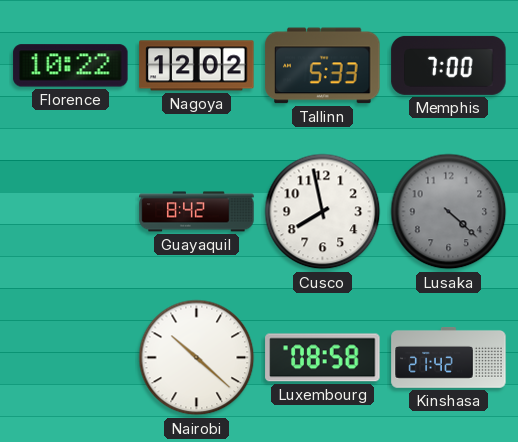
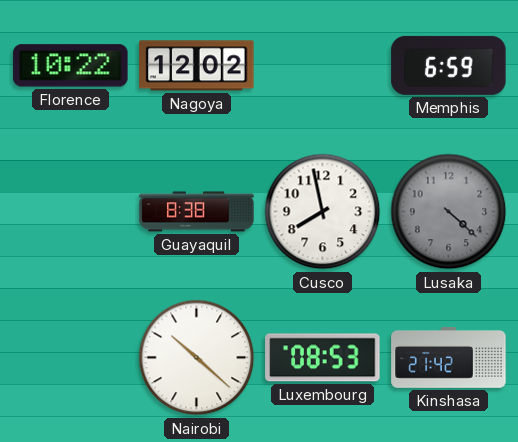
Tallinn: 5:33 -> none (323, 66)
Memphis: 7:00 -> 6:59 (449, 65)
Guayaquil: 8:42 -> 8:38 (197, 212)
Luxembourg: 08:58 -> 08:53 (323, 358)
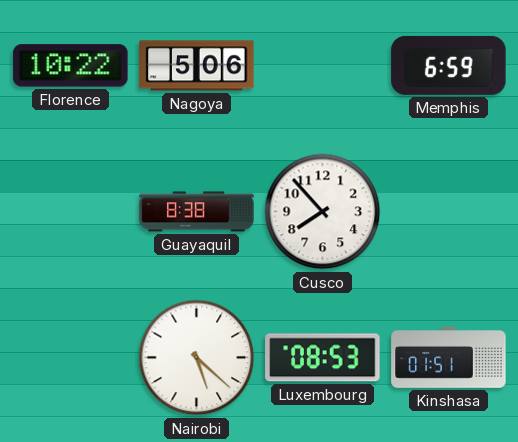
Nagoya: 12:02 -> 5:06 (197, 66)
Cusco: 7:58 -> 7:53 (323, 212)
Lusaka: 4:22 -> none (449, 212)
Nairobi: 10:22 -> 5:22 (197, 358)
Kinshasa: 21:42 -> 01:51 (449, 358)
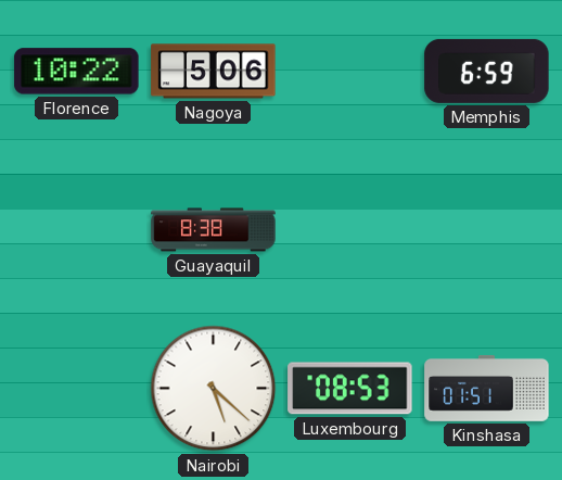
Cusco: 7:53 -> none (323, 212)
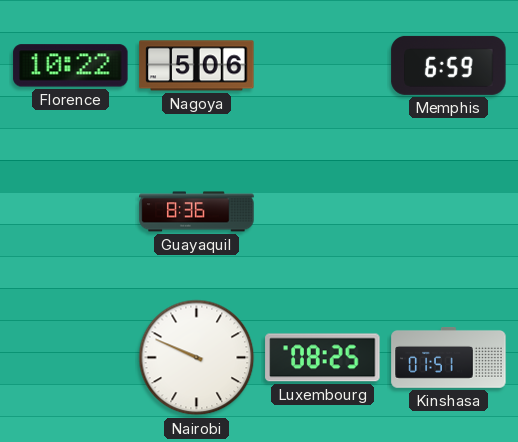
Guayaquil: 8:38 -> 8:36 (197, 212)
Nairobi: 5:22 -> 9:49 (197, 358)
Luxembourg: 08:53 -> 08:25 (323, 358)
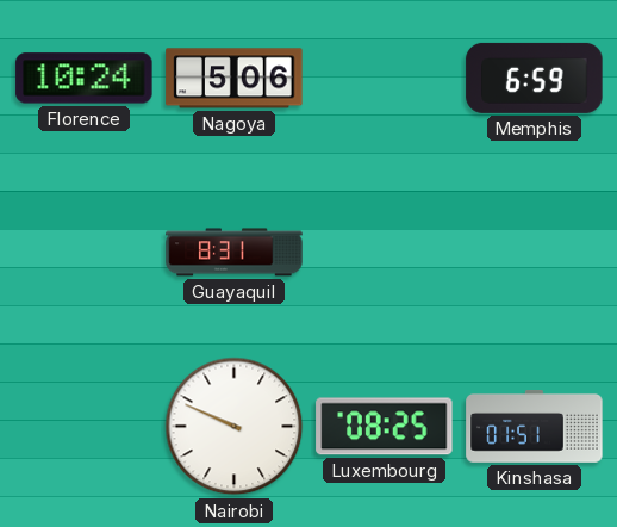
Florence: 10:22 -> 10:24 (85, 79)
Guayaquil: 8:36 -> 8:31 (235, 253)
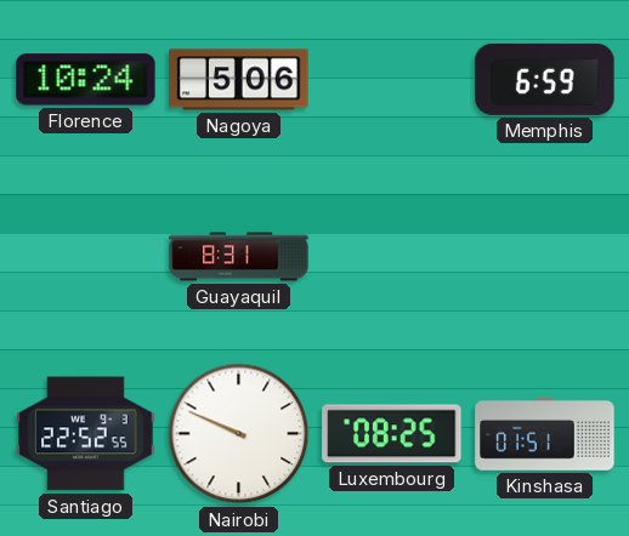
Santiago: none -> 22:52 (86, 434)
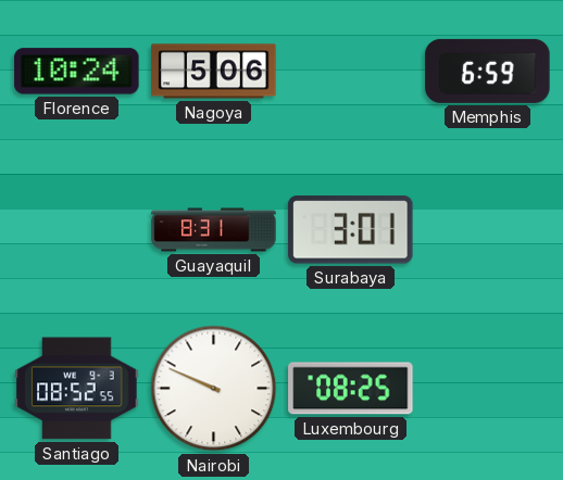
Surabaya: none -> 3:01 (351, 230)
Santiago: 22:52 -> 08:52 (77, 389)
Kinshasa: 01:51 -> none (545, 434)
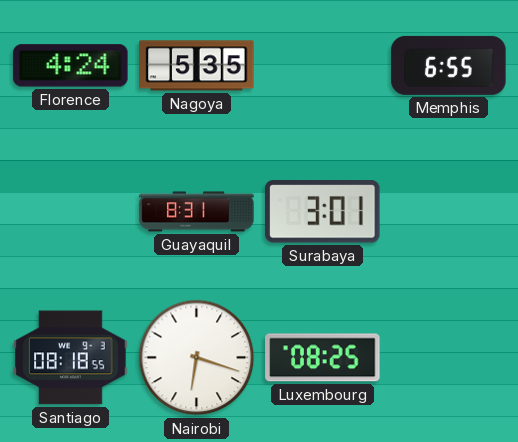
Florence: 10:24 -> 4:24 (71, 66)
Nagoya: 5:06 -> 5:35 (197, 66)
Memphis: 6:59 -> 6:55 (449, 65)
Santiago: 08:52 -> 08:18 (71, 358)
Nairobi: 9:49 -> 6:18 (197, 358)
